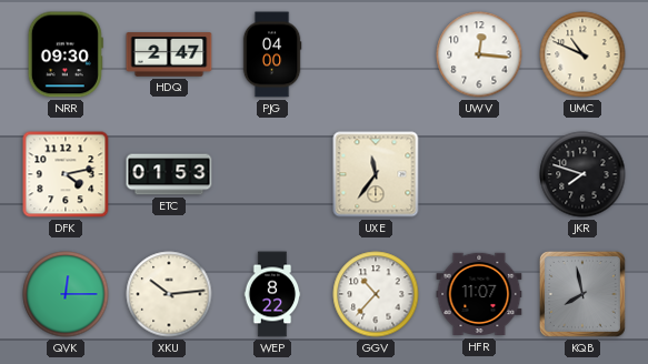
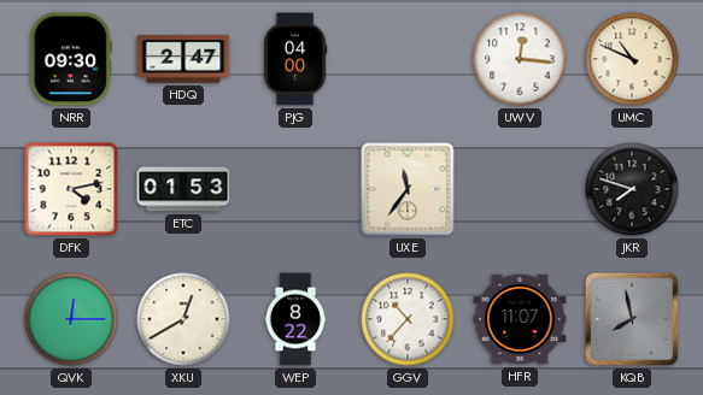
XKU: 10:14 -> 12:40 (183, 319)
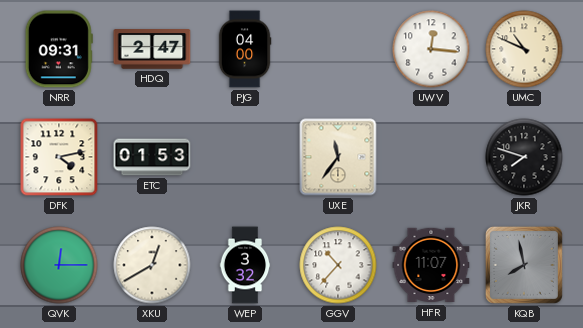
NRR: 09:30 -> 09:31 (59, 49)
WEP: 8:22 -> 3:32 (245, 265)
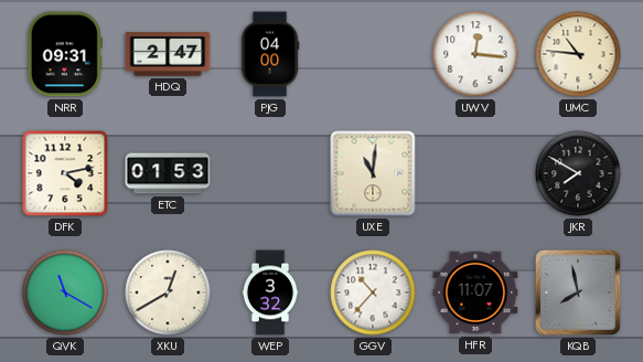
UMC: 10:49 -> 10:46 (578, 54)
UXE: 11:36 -> 11:01 (373, 173)
JKR: 7:48 -> 7:50 (578, 173)
QVK: 12:15 -> 11:20 (65, 292)
